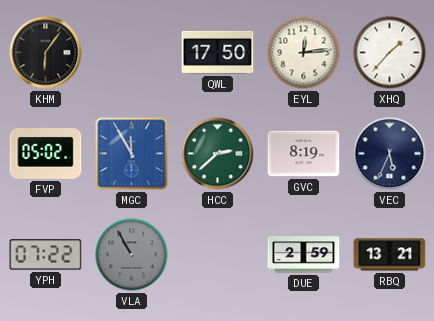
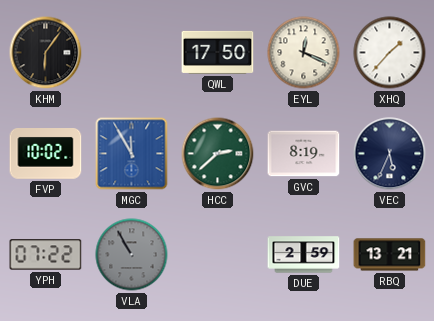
EYL: 12:14 -> 12:19 (304, 53)
FVP: 05:02 -> 10:02 (46, 154)
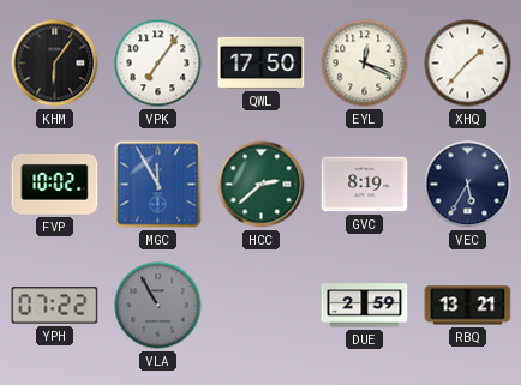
VPK: none -> 7:06 (158, 64)
VEC: 5:34 -> 5:35 (468, 185)
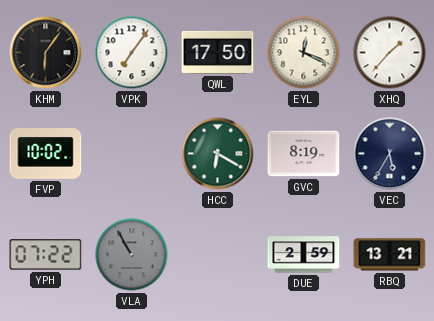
MGC: 11:55 -> none (158, 185)
HCC: 2:38 -> 6:20 (218, 154)
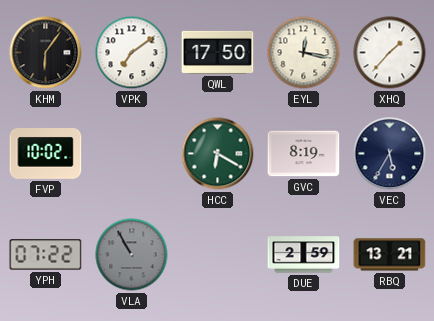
VPK: 7:06 -> 7:09 (132, 53)
EYL: 12:19 -> 12:17 (304, 53)
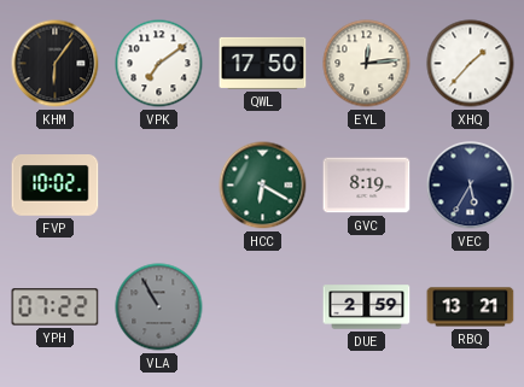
EYL: 12:17 -> 12:14 (367, 64)
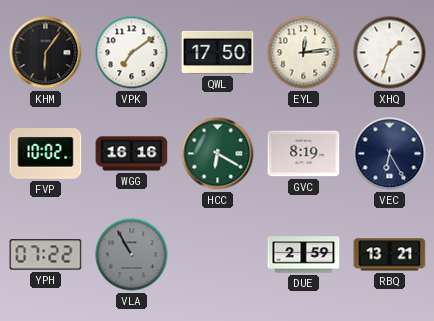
XHQ: 1:37 -> 1:33 (390, 53)
WGG: none -> 16:16 (132, 154)
VEC: 5:35 -> 6:25 (390, 154)
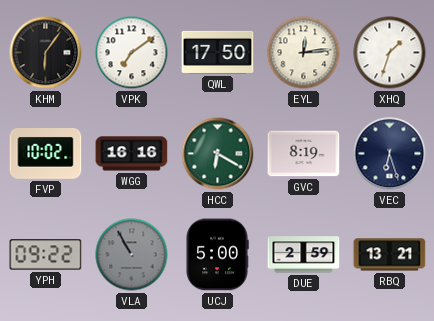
VEC: 6:25 -> 6:27 (390, 154)
YPH: 07:22 -> 09:22 (46, 255)
UCJ: none -> 5:00 (217, 255)
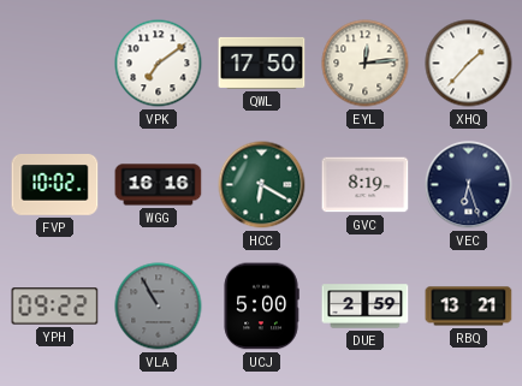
KHM: 6:06 -> none (46, 53)
XHQ: 1:33 -> 1:37 (469, 64)
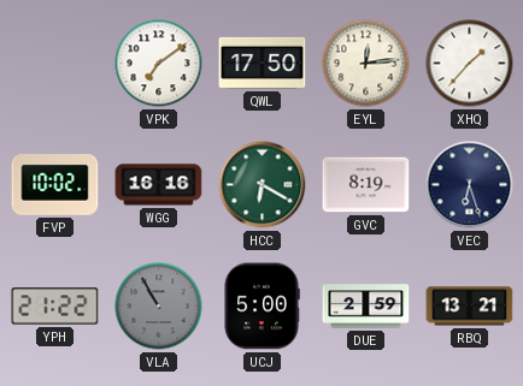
YPH: 09:22 -> 21:22 (55, 307)
